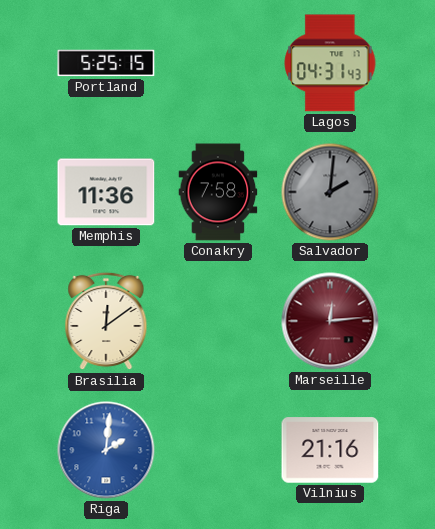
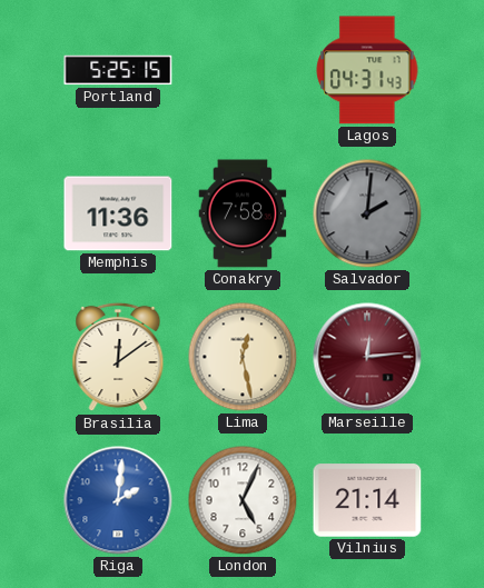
Lima: none -> 12:28 (243, 357)
London: none -> 5:04 (243, 500)
Vilnius: 21:16 -> 21:14 (367, 500)
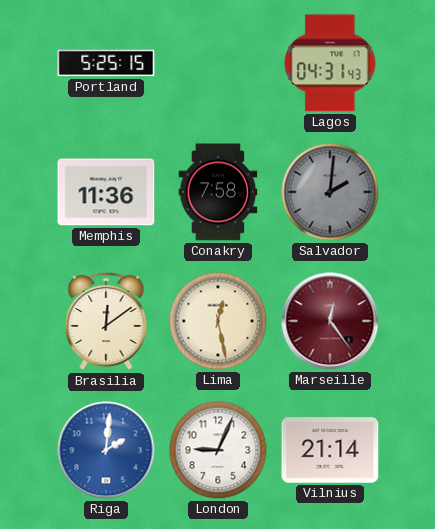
Marseille: 12:14 -> 12:24 (330, 321)
London: 5:04 -> 9:04 (218, 450)
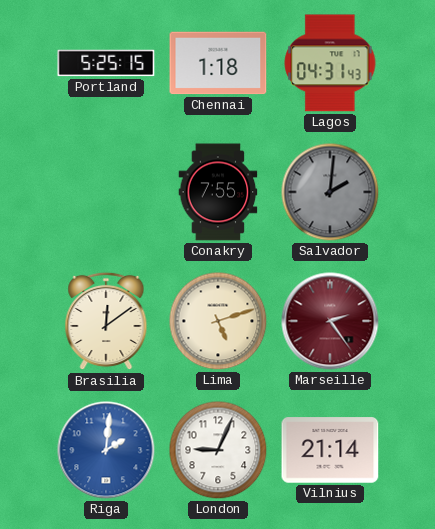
Chennai: none -> 1:18 (218, 63)
Memphis: 11:36 -> none (106, 192)
Conakry: 7:58 -> 7:55 (218, 192)
Lima: 12:28 -> 5:12 (218, 321)
Marseille: 12:24 -> 2:24 (330, 321)
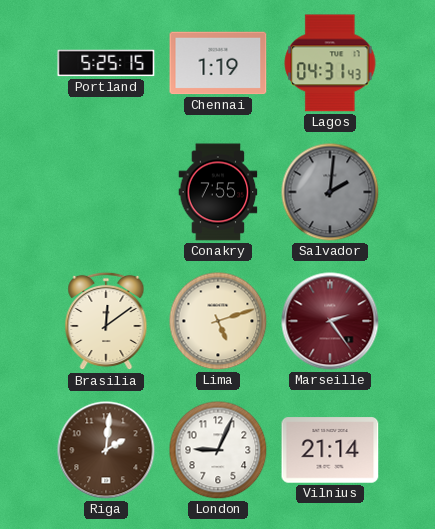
Chennai: 1:18 -> 1:19 (218, 63)
Riga dial: blue -> brown (106, 450)
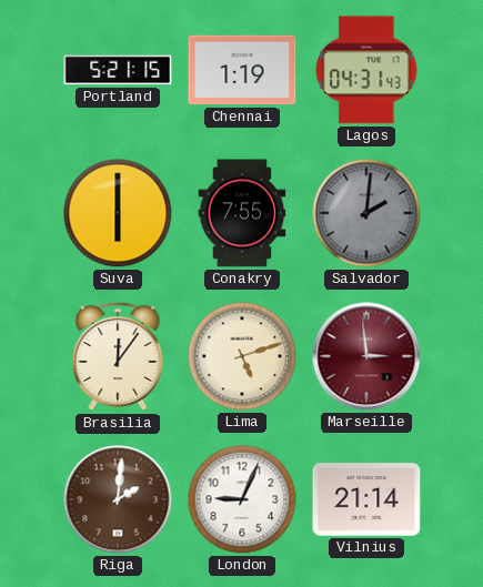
Portland: 5:25 -> 5:21 (118, 70)
Suva: none -> 6:00 (118, 213)
Brasilia: 12:09 -> 12:06 (118, 356)
Marseille: 2:24 -> 2:59 (366, 356)
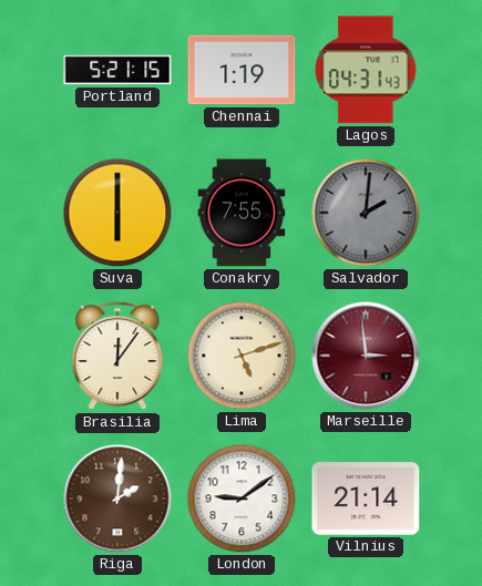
London: 9:04 -> 9:09 (242, 498)
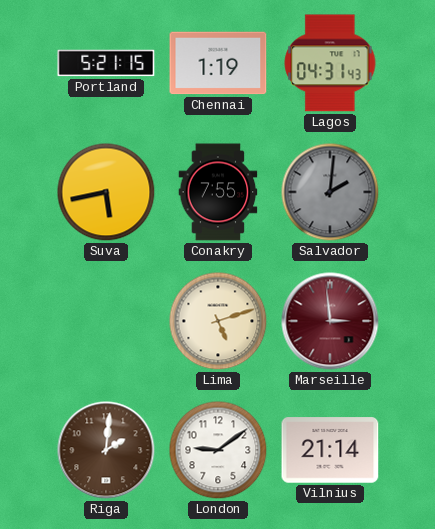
Suva: 6:00 -> 5:43 (106, 192)
Brasilia: 12:06 -> none (117, 356)
